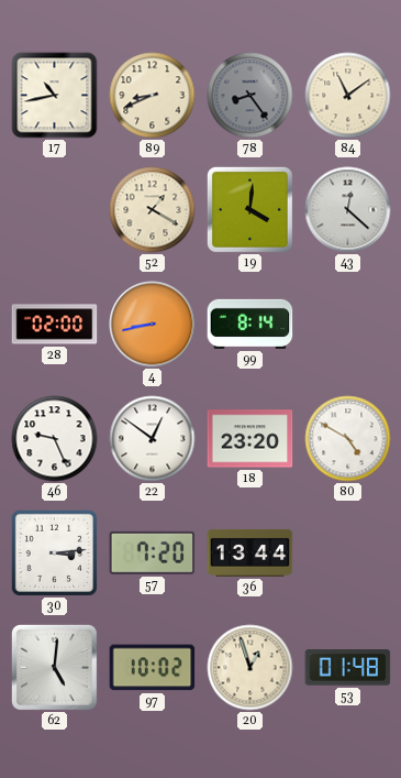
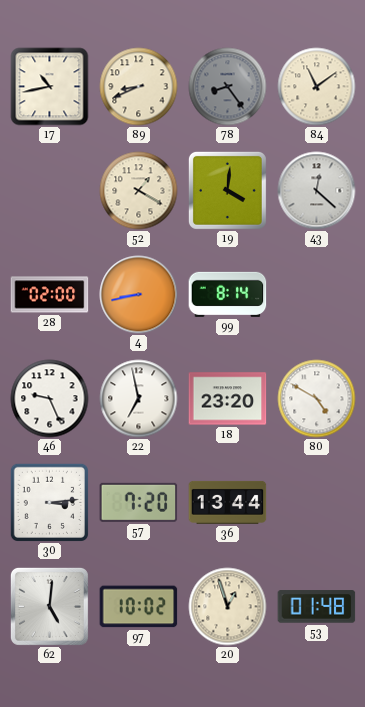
22: 12:51 -> 6:58 (139, 399)
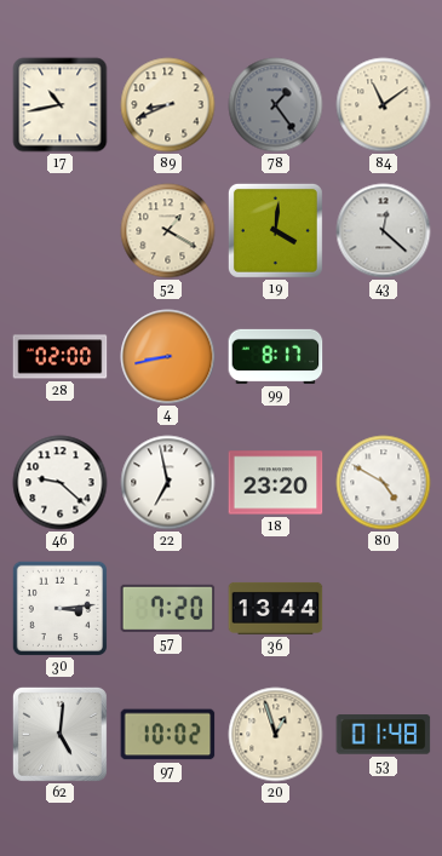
78: 8:24 -> 1:24 (276, 105)
99: 8:14 -> 8:17 (276, 356)
46: 9:26 -> 9:22 (61, 483)
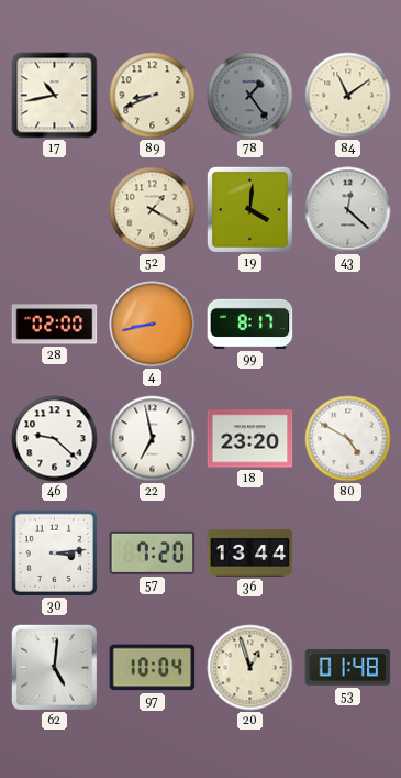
97: 10:02 -> 10:04 (153, 668)
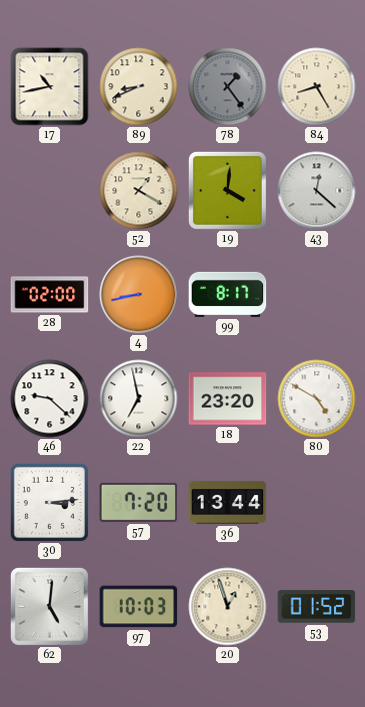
84: 11:09 -> 8:25 (317, 87)
97: 10:04 -> 10:03 (139, 607)
53: 01:48 -> 01:52 (317, 607)
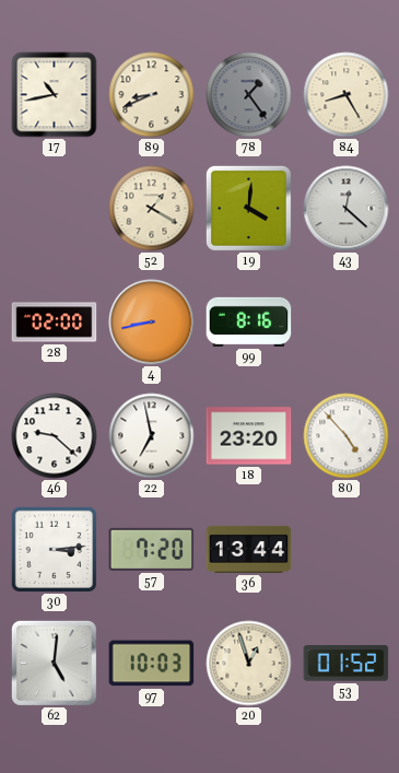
99: 8:17 -> 8:16 (249, 321)
80: 4:50 -> 4:53 (347, 436)
